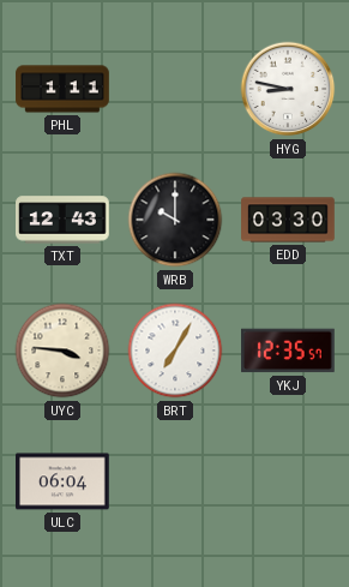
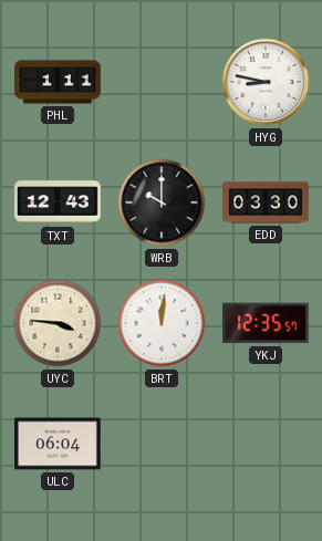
BRT: 7:05 -> 12:01 (162, 323)
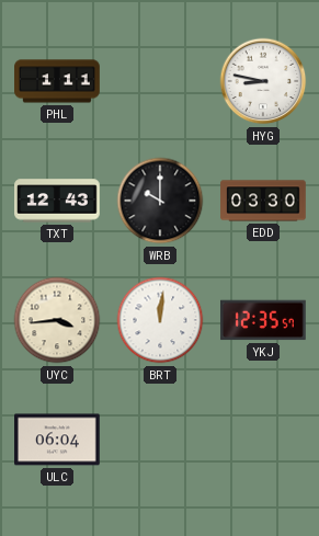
UYC: 3:46 -> 3:44 (57, 320)
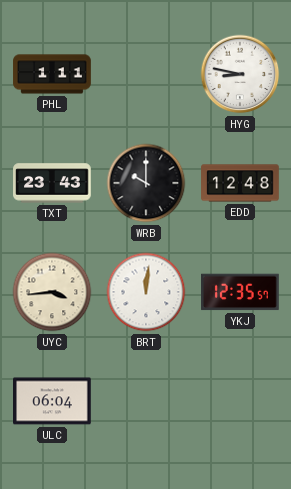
TXT: 12:43 -> 23:43 (52, 183)
EDD: 03:30 -> 12:48 (240, 183)
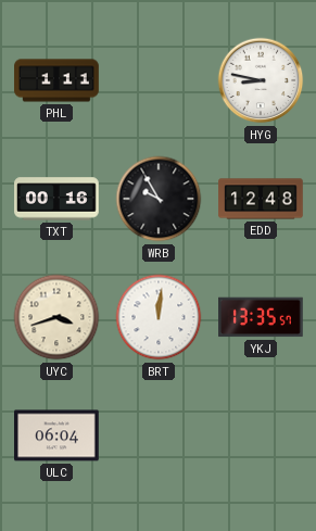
TXT: 23:43 -> 00:16 (56, 199)
WRB: 10:00 -> 9:55 (159, 199)
UYC: 3:44 -> 3:42 (56, 317)
YKJ: 12:35 -> 13:35 (262, 317)
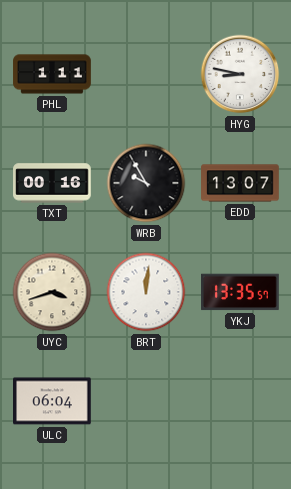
EDD: 12:48 -> 13:07 (240, 183)
